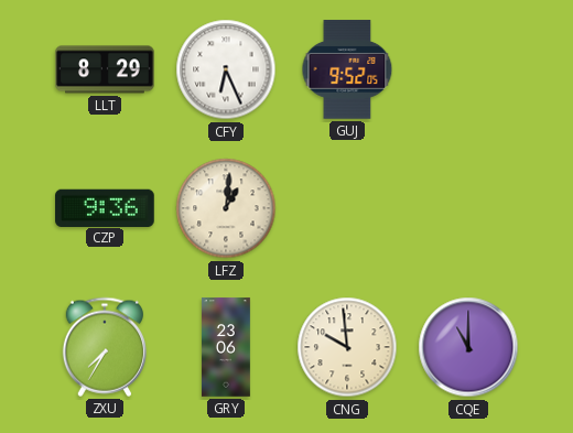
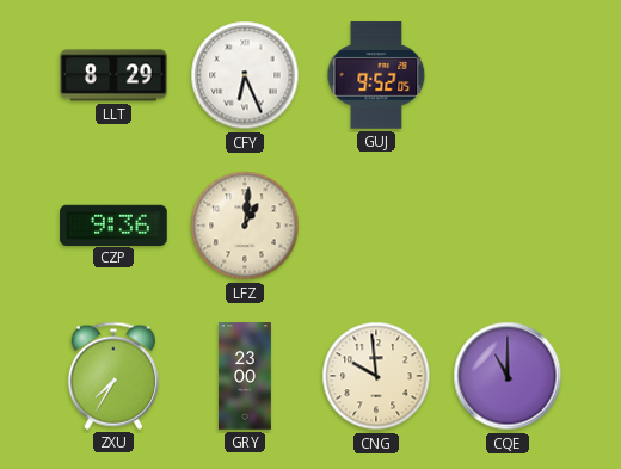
GRY: 23:06 -> 23:00 (245, 376)
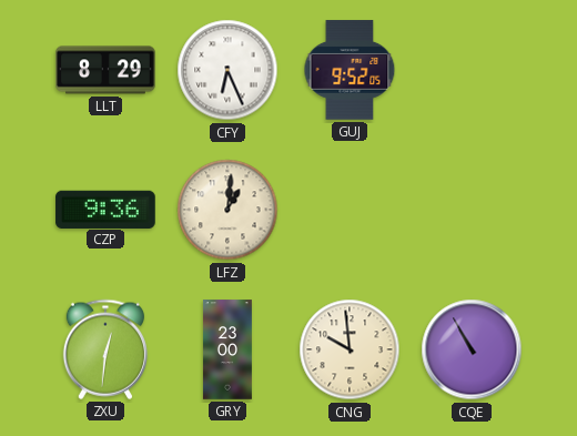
ZXU: 7:35 -> 12:31 (105, 349)
CQE: 11:00 -> 10:55 (472, 349)
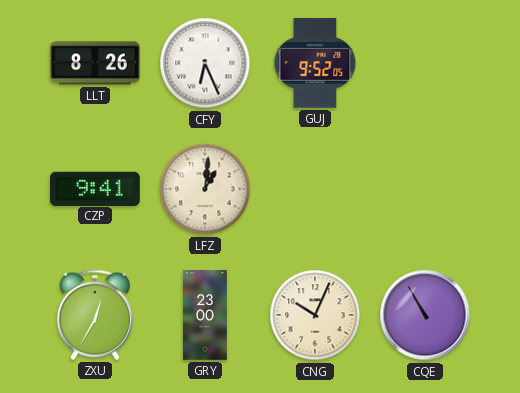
LLT: 8:29 -> 8:26 (95, 63)
CZP: 9:36 -> 9:41 (95, 188)
ZXU: 12:31 -> 12:35 (95, 315)
CNG: 9:59 -> 10:04 (315, 315)
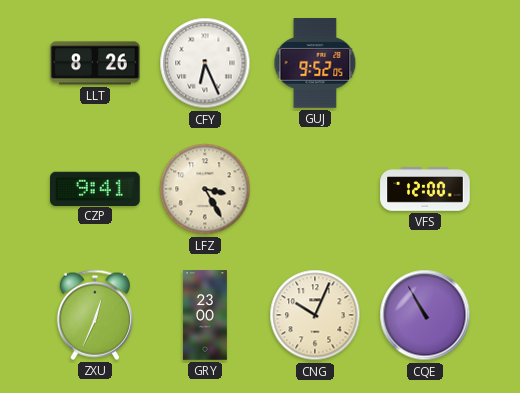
LFZ: 1:01 -> 3:25 (205, 189)
VFS: none -> 12:00 (425, 189)
ZXU: 12:35 -> 12:34 (95, 315)
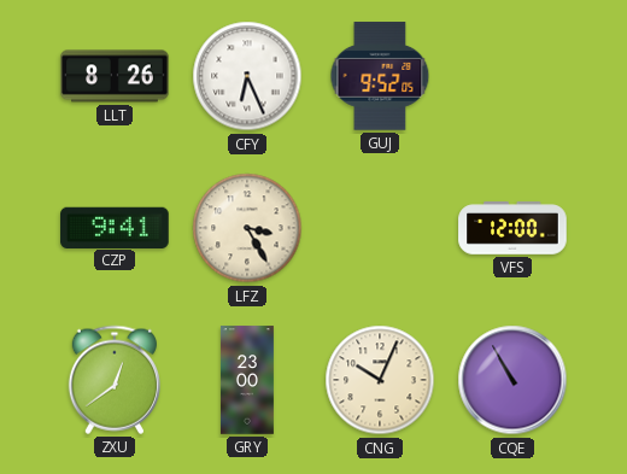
ZXU: 12:34 -> 12:39 (115, 380)
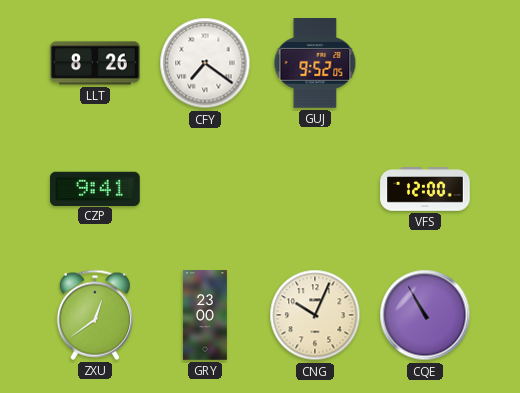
CFY: 6:26 -> 7:21 (205, 63)
LFZ: 3:25 -> none (247, 228)
